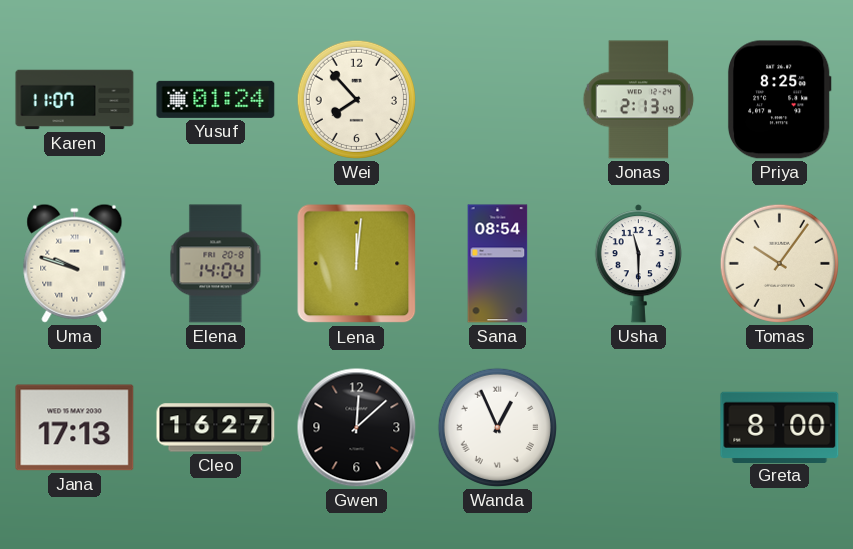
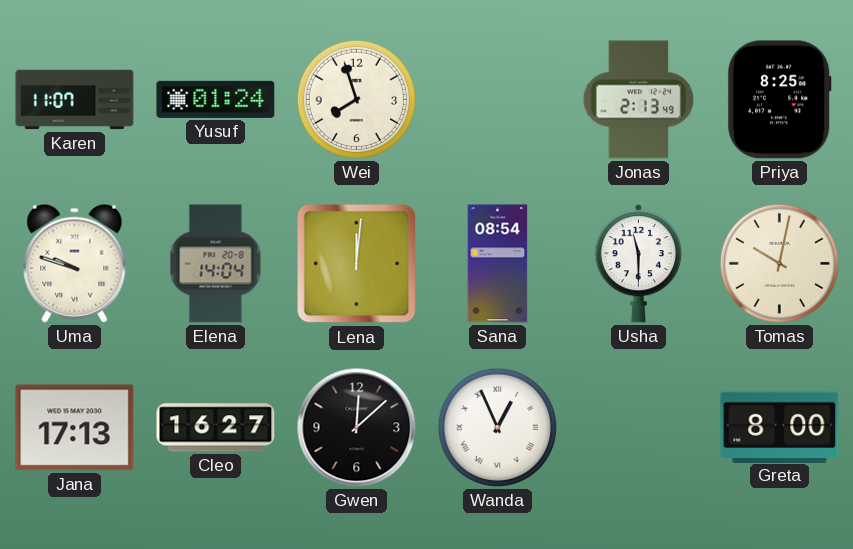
Wei: 7:53 -> 7:57 (356, 99)
Tomas: 10:06 -> 10:02 (779, 263)
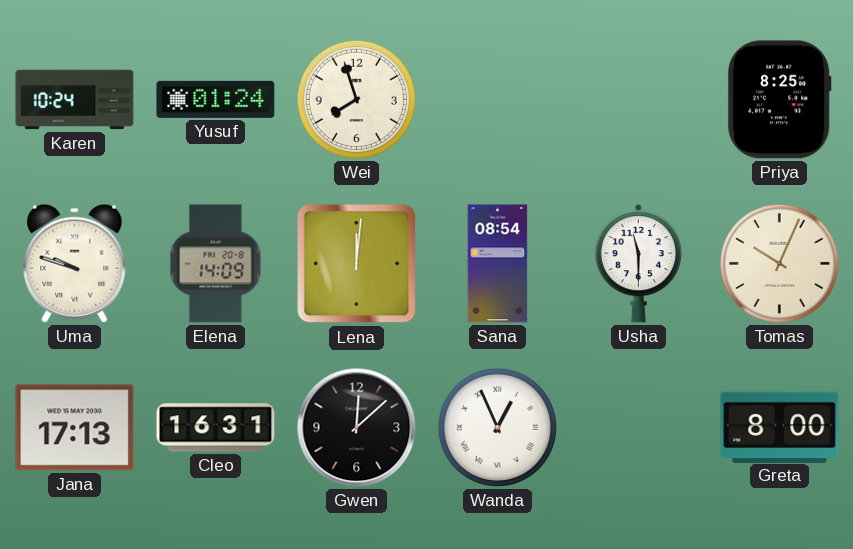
Karen: 11:07 -> 10:24 (75, 100)
Jonas: 2:13 -> none (639, 100)
Elena: 14:04 -> 14:09 (216, 264)
Tomas: 10:02 -> 10:04 (779, 263)
Cleo: 16:27 -> 16:31 (216, 428)
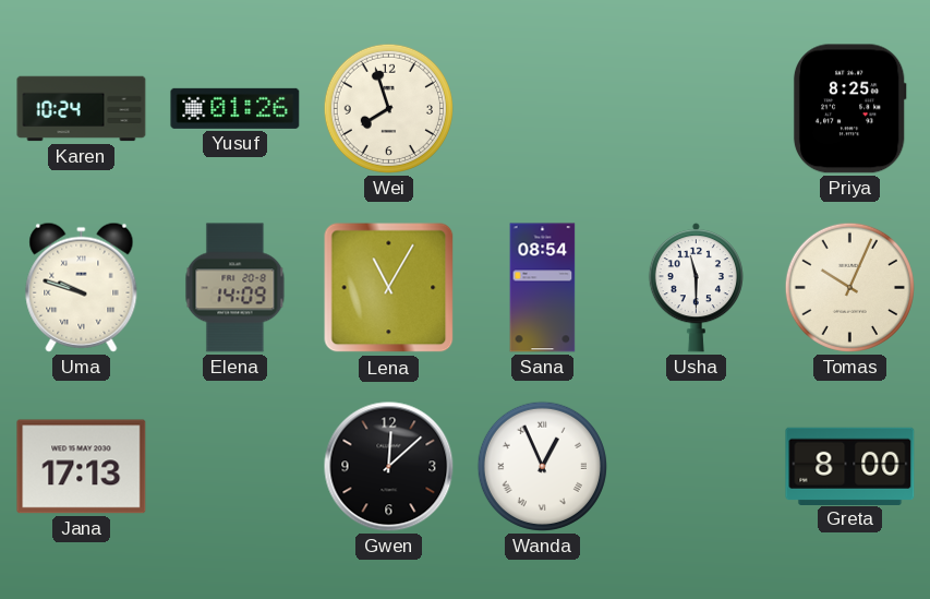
Yusuf: 01:24 -> 01:26 (235, 108)
Lena: 12:01 -> 11:05 (389, 288)
Cleo: 16:31 -> none (216, 428)
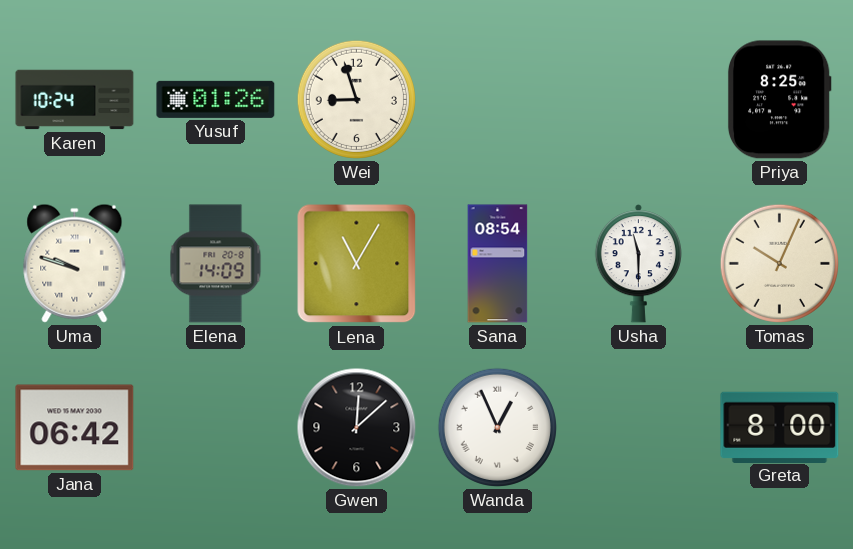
Wei: 7:57 -> 8:57 (356, 99)
Jana: 17:13 -> 06:42 (75, 428)
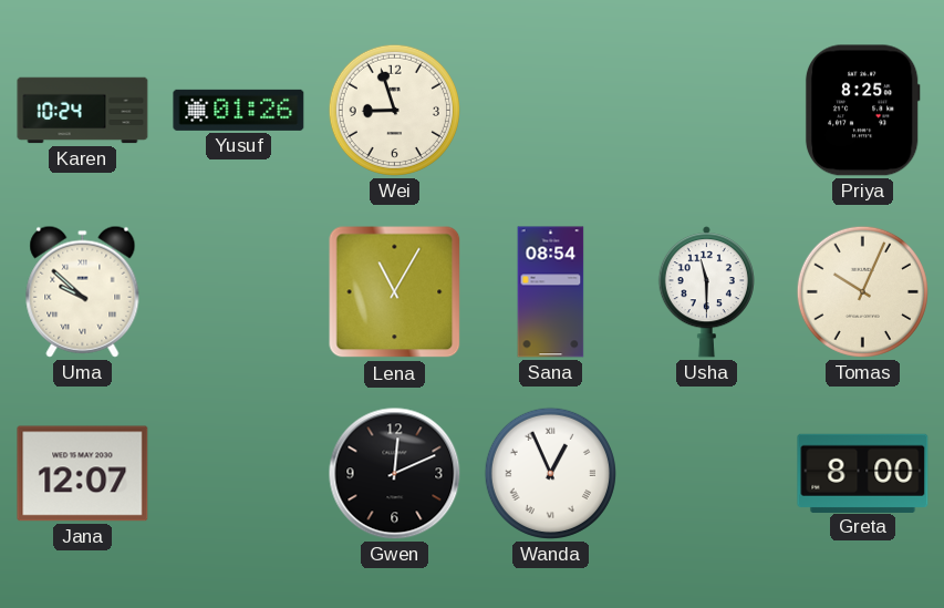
Uma: 9:48 -> 9:52 (83, 291)
Elena: 14:09 -> none (216, 264)
Jana: 06:42 -> 12:07 (83, 474)
Gwen: 12:08 -> 12:11 (395, 474)
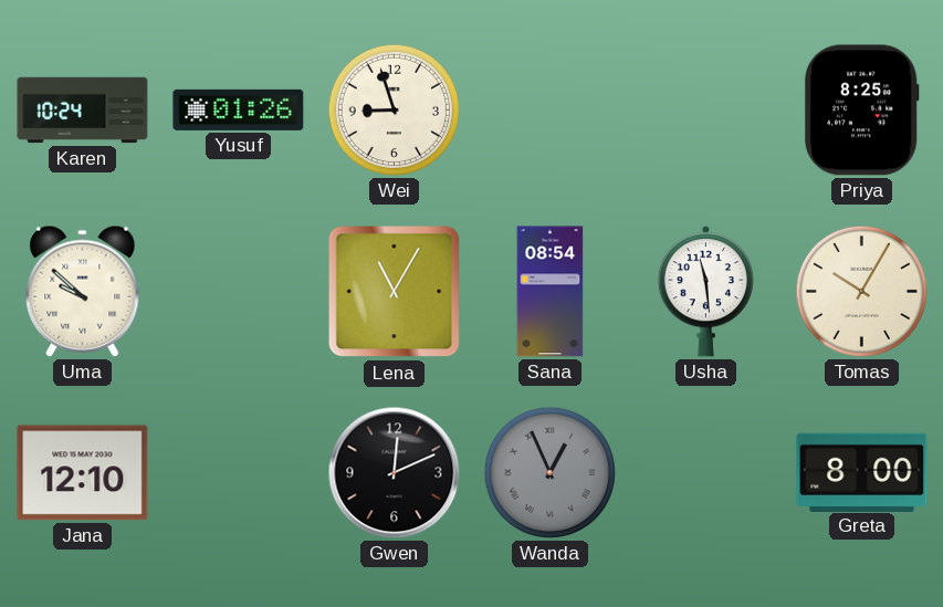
Usha: 11:30 -> 11:29 (705, 292)
Tomas: 10:04 -> 10:05 (861, 291)
Jana: 12:07 -> 12:10 (83, 473)
Wanda dial: white -> grey (549, 472)
